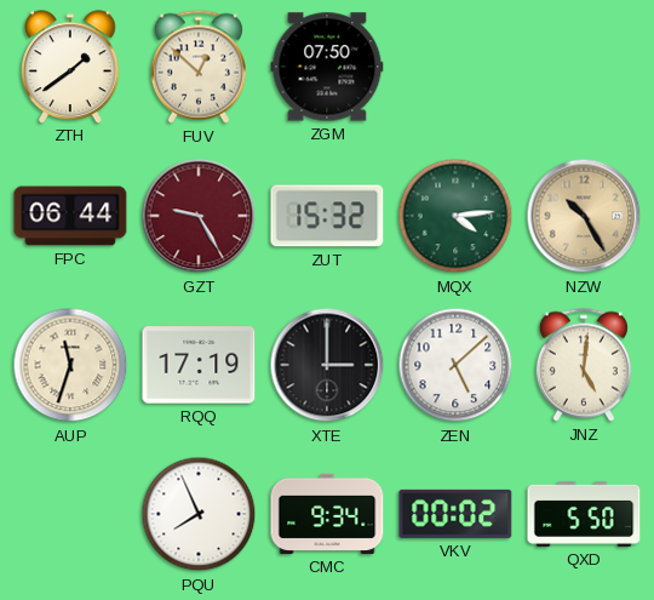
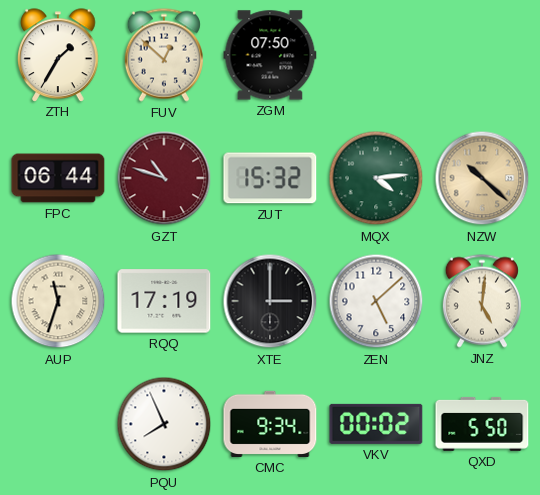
ZTH: 1:39 -> 1:35 (58, 55)
GZT: 9:25 -> 10:48 (164, 178)
NZW: 10:25 -> 10:22 (482, 178)
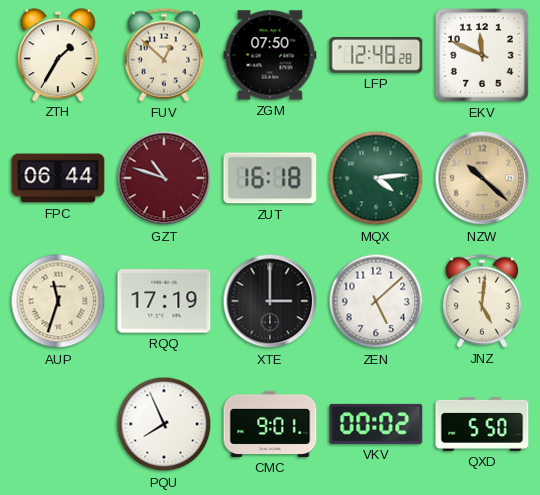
LFP: none -> 12:48 (376, 56)
EKV: none -> 11:49 (482, 55)
ZUT: 15:32 -> 16:18 (270, 178)
CMC: 9:34 -> 9:01 (270, 424)
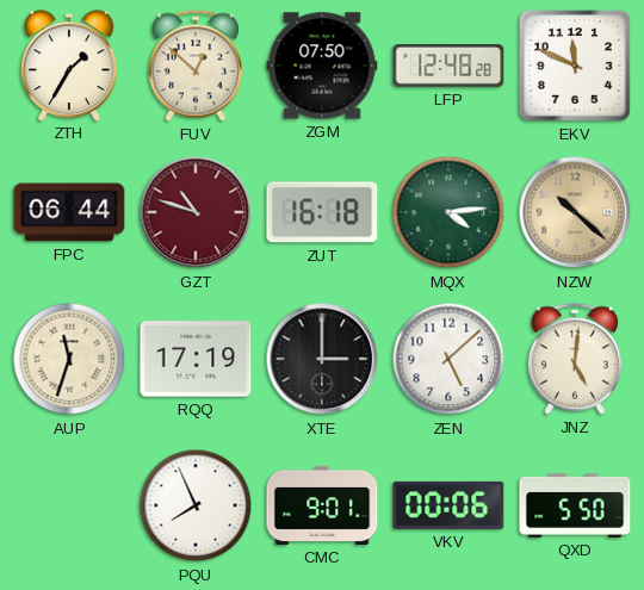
VKV: 00:02 -> 00:06 (448, 505)
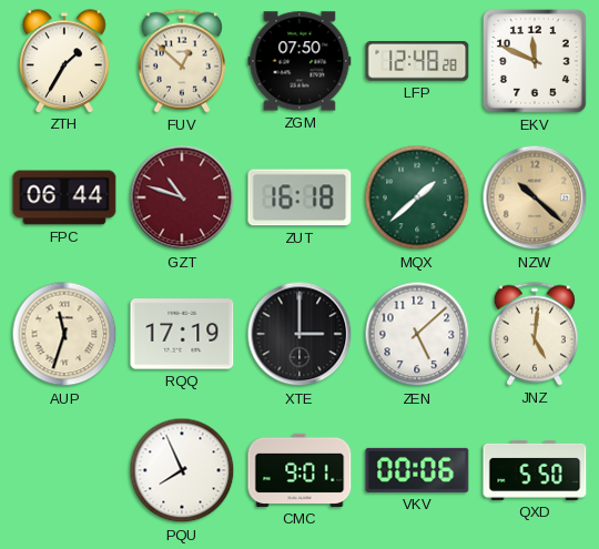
MQX: 4:14 -> 1:38 (417, 197)
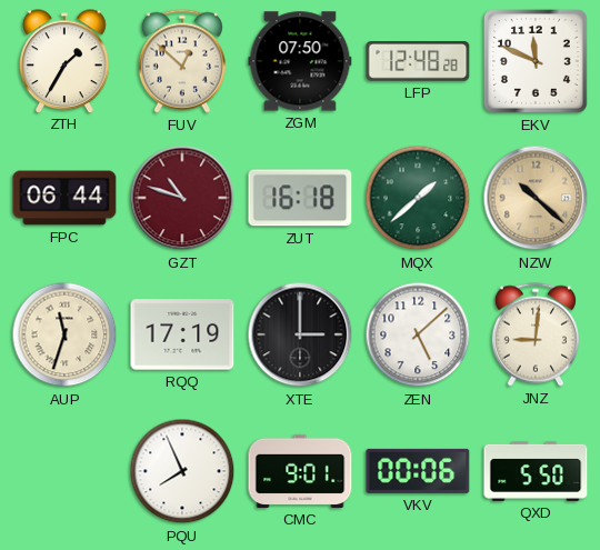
JNZ: 5:01 -> 9:01 (536, 334)
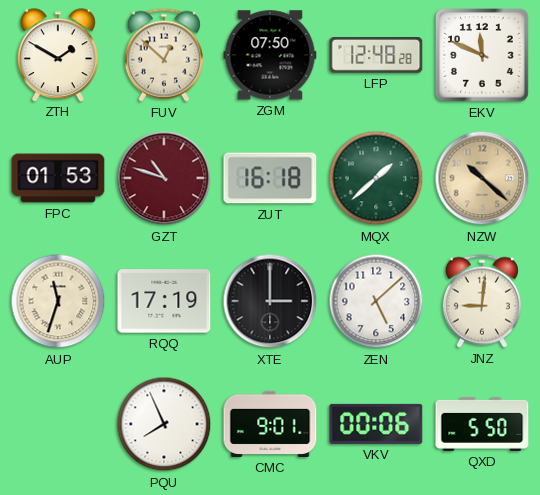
ZTH: 1:35 -> 1:50 (58, 55)
FPC: 06:44 -> 01:53 (58, 178)
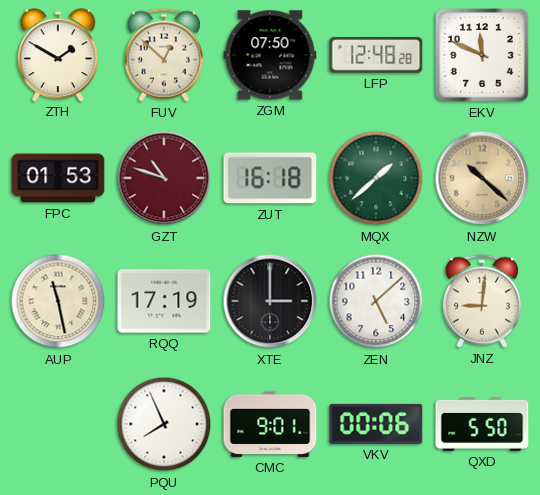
AUP: 11:33 -> 11:28 (58, 301)
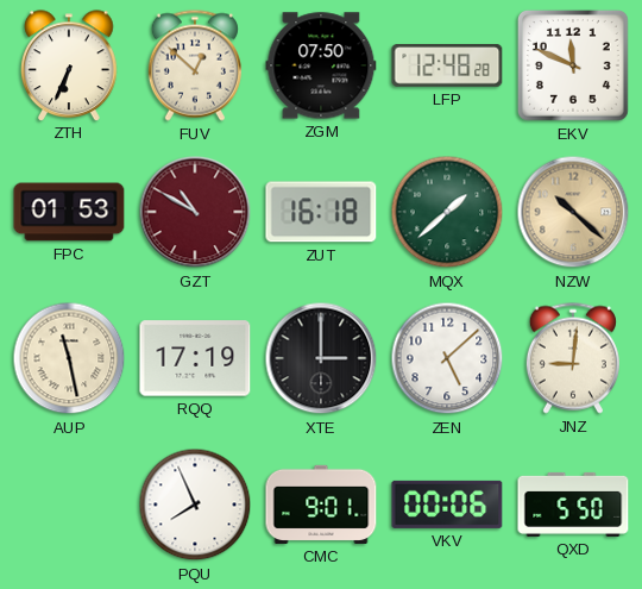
ZTH: 1:50 -> 6:34 (69, 65)
GZT: 10:48 -> 10:50 (195, 212)
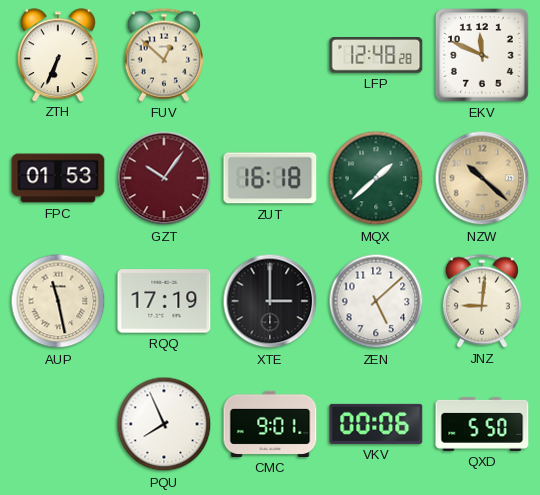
ZGM: 07:50 -> none (321, 65)
GZT: 10:50 -> 10:06 (164, 178)
